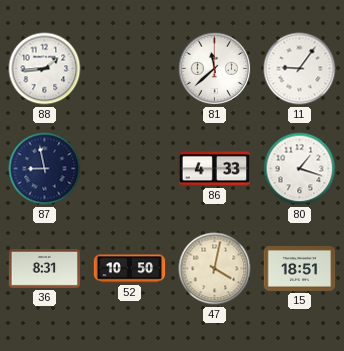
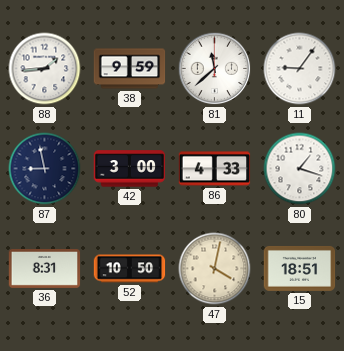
38: none -> 9:59 (130, 69)
42: none -> 3:00 (130, 169)
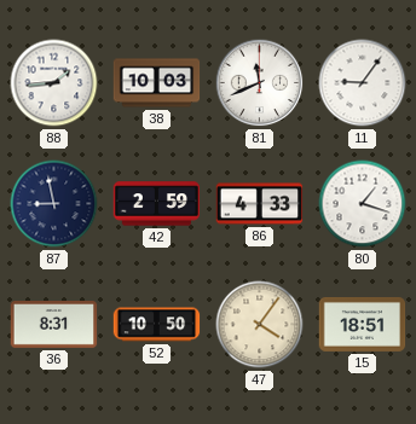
38: 9:59 -> 10:03 (157, 83)
81: 11:38 -> 11:41 (260, 83)
42: 3:00 -> 2:59 (157, 204)
47: 4:02 -> 4:06 (260, 325)
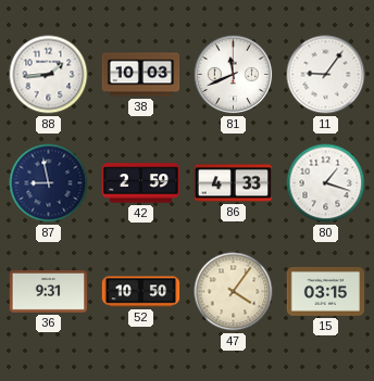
36: 8:31 -> 9:31 (49, 292)
15: 18:51 -> 03:15 (326, 291)
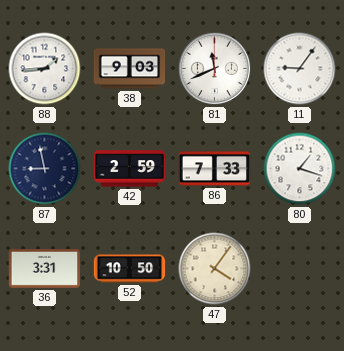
38: 10:03 -> 9:03 (130, 69)
86: 4:33 -> 7:33 (215, 169)
36: 9:31 -> 3:31 (45, 269)
15: 03:15 -> none (326, 291)
